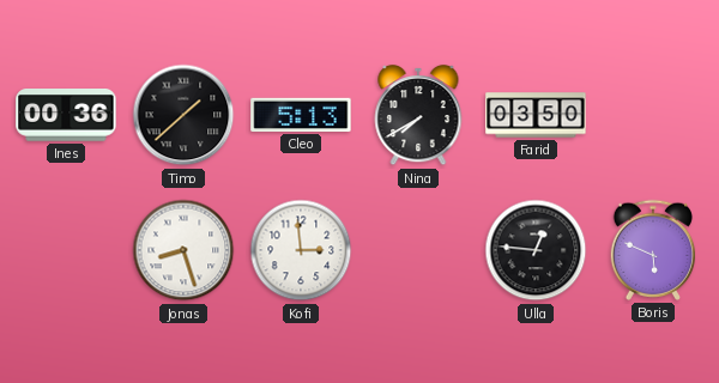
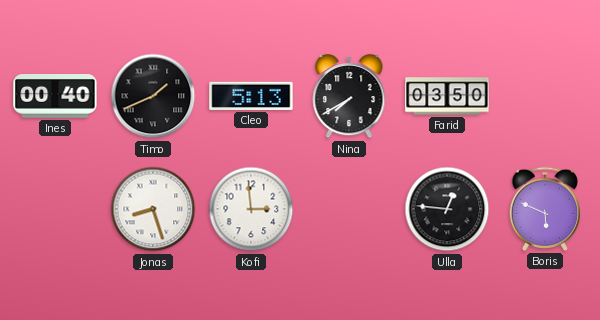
Ines: 00:36 -> 00:40 (55, 96)
Timo: 1:38 -> 1:41 (153, 96)
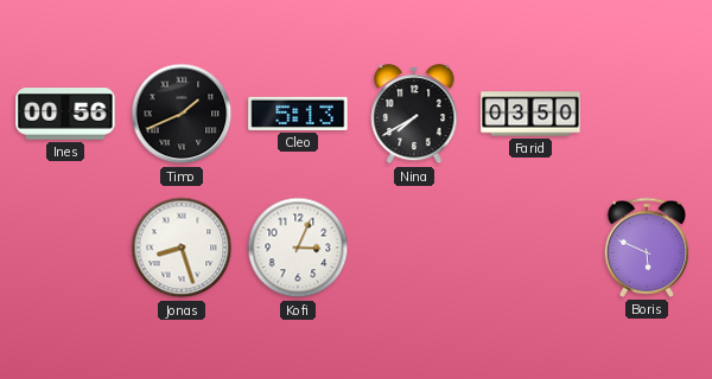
Ines: 00:40 -> 00:56 (65, 114)
Kofi: 2:59 -> 3:04 (298, 248)
Ulla: 12:46 -> none (447, 209)
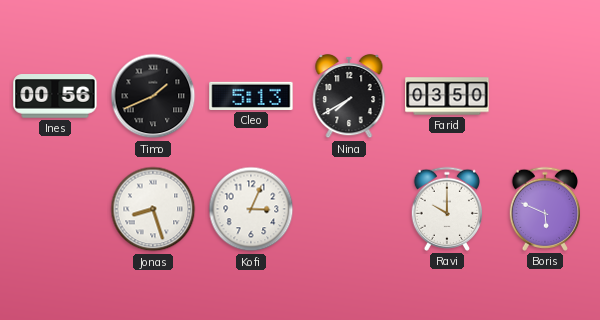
Ravi: none -> 10:00 (446, 209)
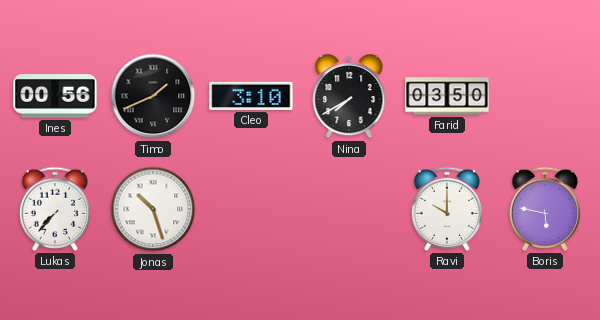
Cleo: 5:13 -> 3:10 (251, 96)
Lukas: none -> 7:37 (54, 209)
Jonas: 8:27 -> 10:27 (153, 209)
Kofi: 3:04 -> none (251, 209)
Boris: 5:49 -> 5:47 (544, 209)
